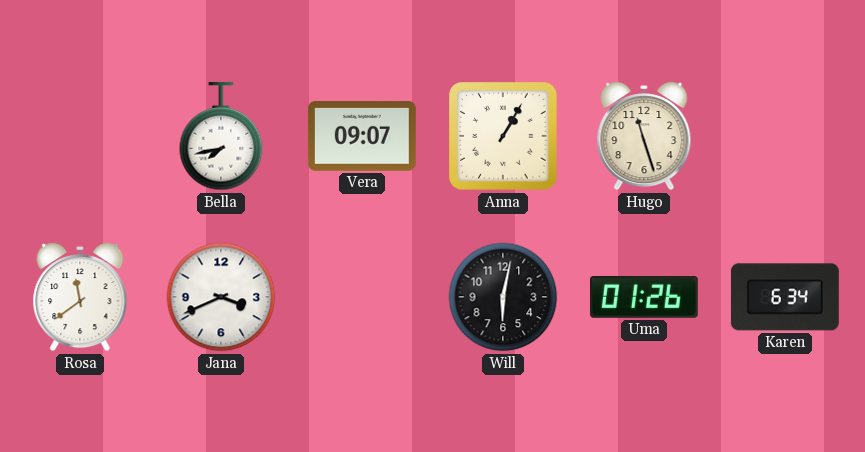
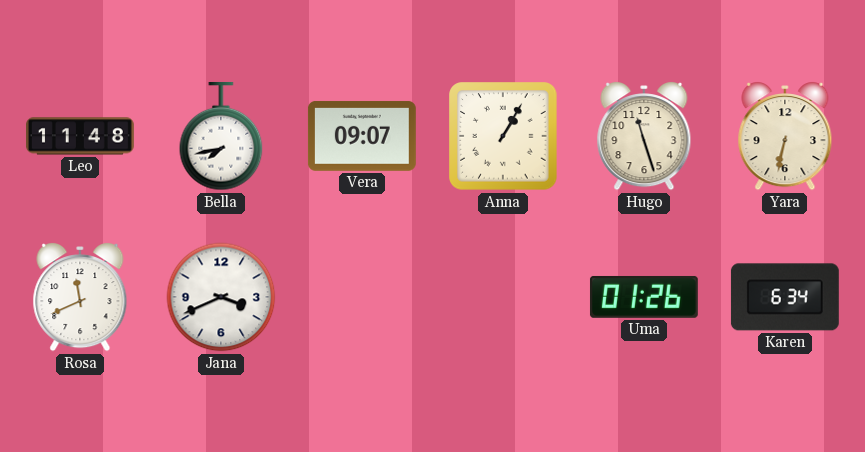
Leo: none -> 11:48 (81, 136)
Yara: none -> 6:32 (785, 137)
Rosa: 11:39 -> 11:41 (80, 298)
Will: 6:02 -> none (503, 297)
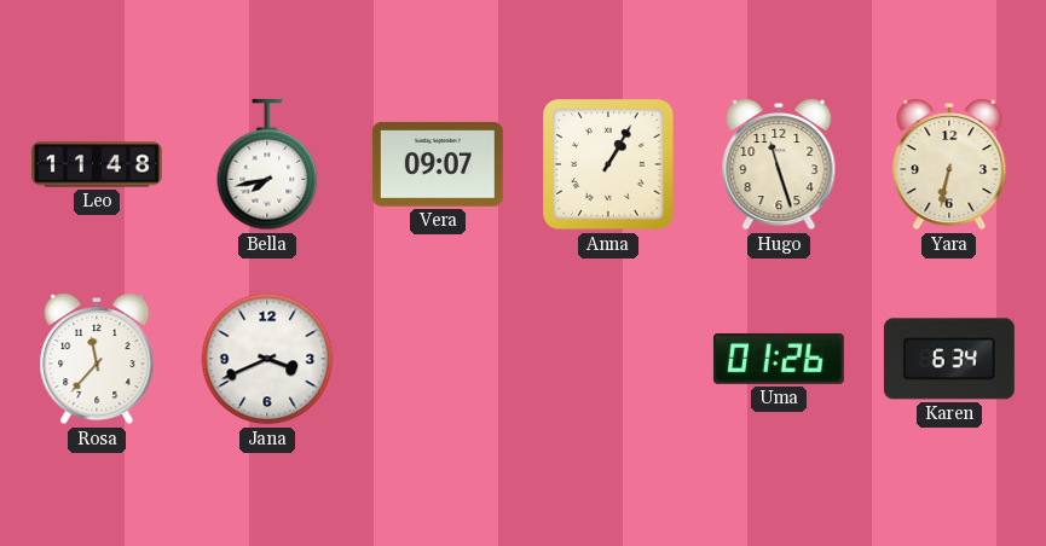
Rosa: 11:41 -> 11:37 (97, 360)
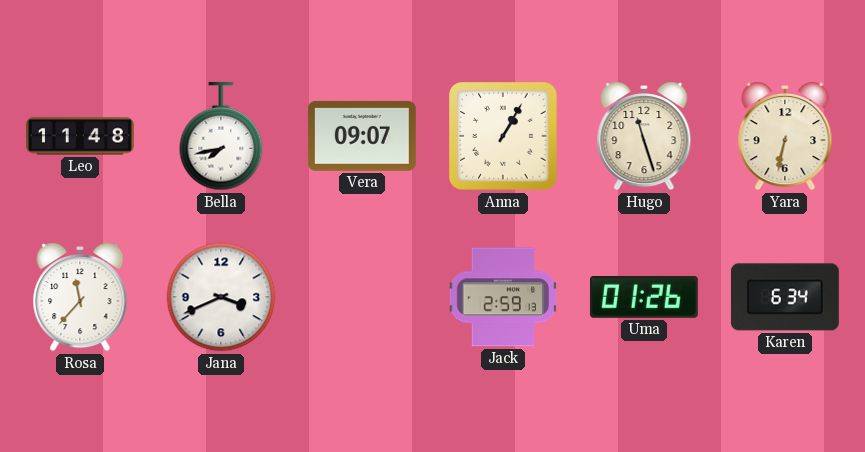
Jack: none -> 2:59 (503, 297)
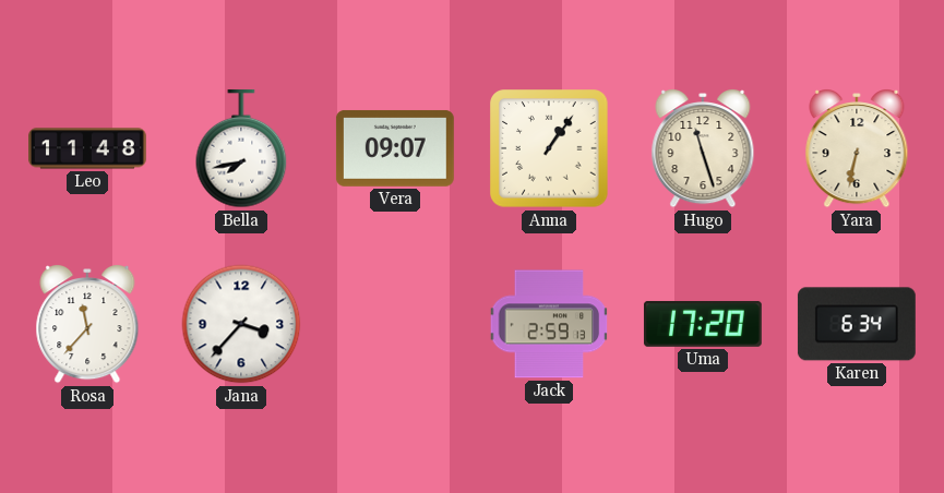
Anna: 1:05 -> 1:06 (549, 148)
Jana: 3:41 -> 3:37 (241, 324)
Uma: 01:26 -> 17:20 (703, 324)
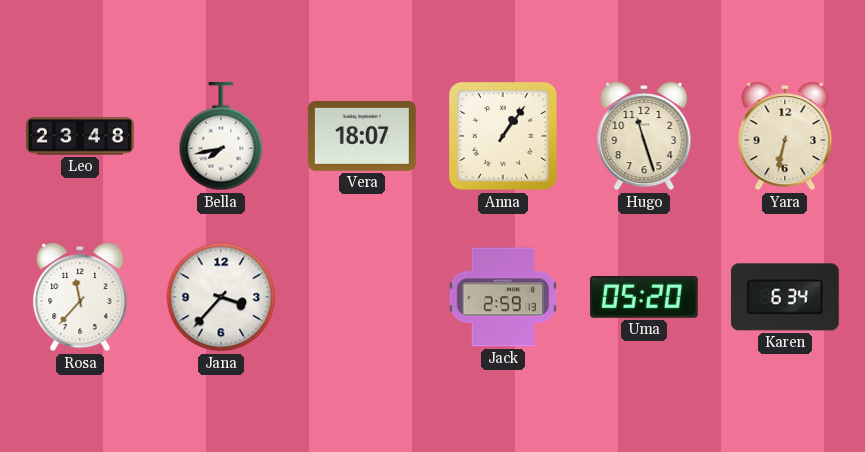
Leo: 11:48 -> 23:48 (81, 136)
Vera: 09:07 -> 18:07 (362, 136)
Uma: 17:20 -> 05:20 (644, 297)
